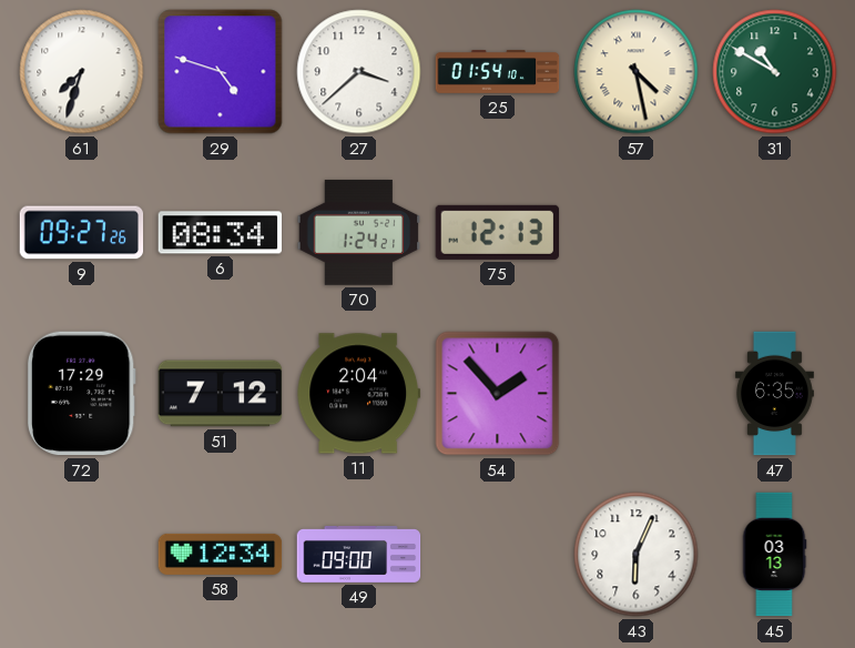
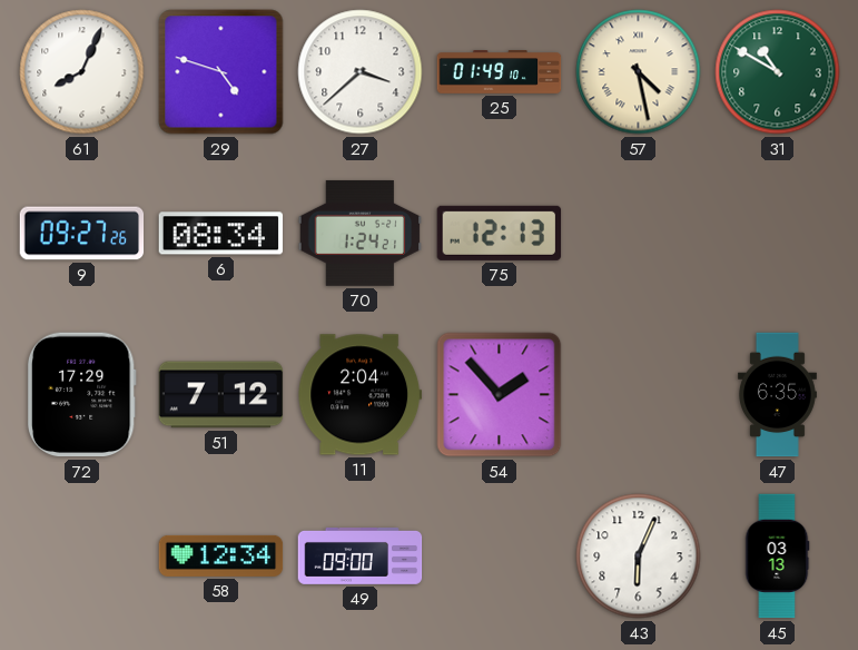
61: 7:33 -> 8:04 (82, 72)
25: 01:54 -> 01:49 (500, 72)
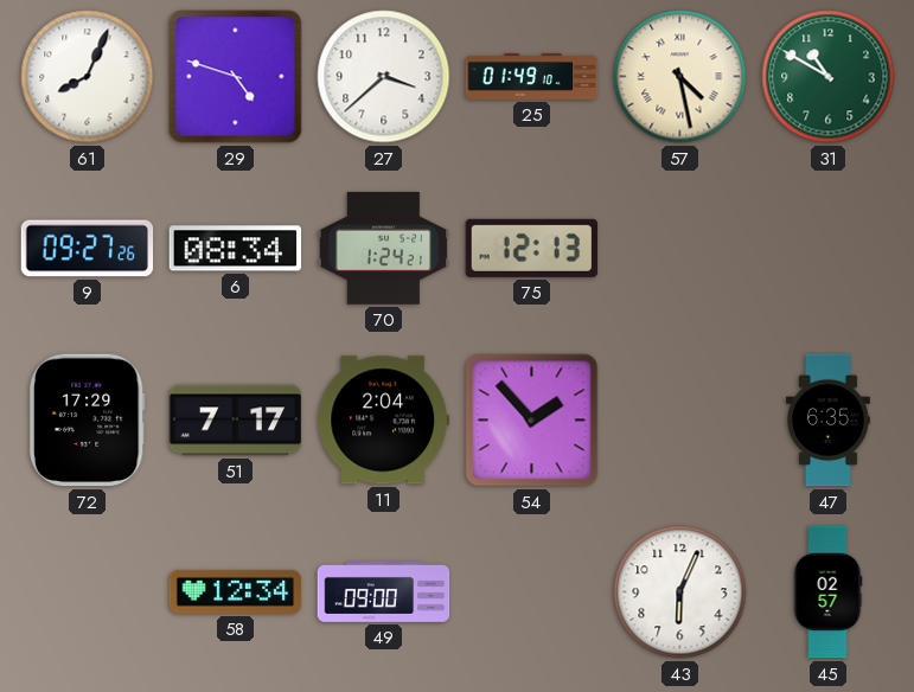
51: 7:12 -> 7:17 (236, 421)
45: 03:13 -> 02:57 (827, 592)
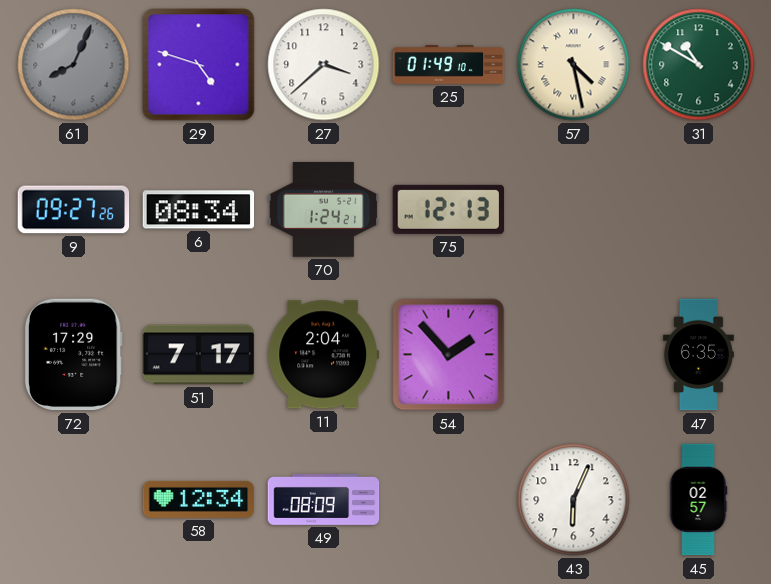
61 dial: white -> grey (74, 65)
49: 09:00 -> 08:09 (324, 499)
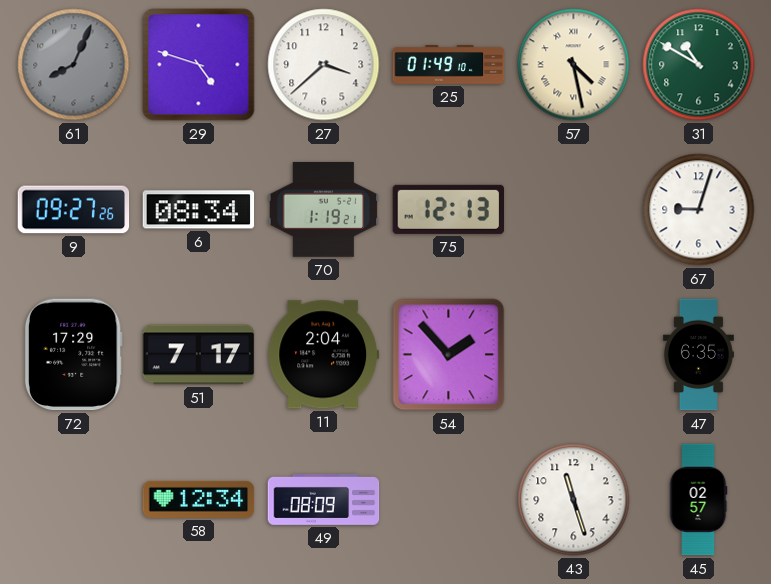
70: 1:24 -> 1:19 (324, 209)
67: none -> 9:03 (699, 210)
43: 6:04 -> 11:27 (574, 500)
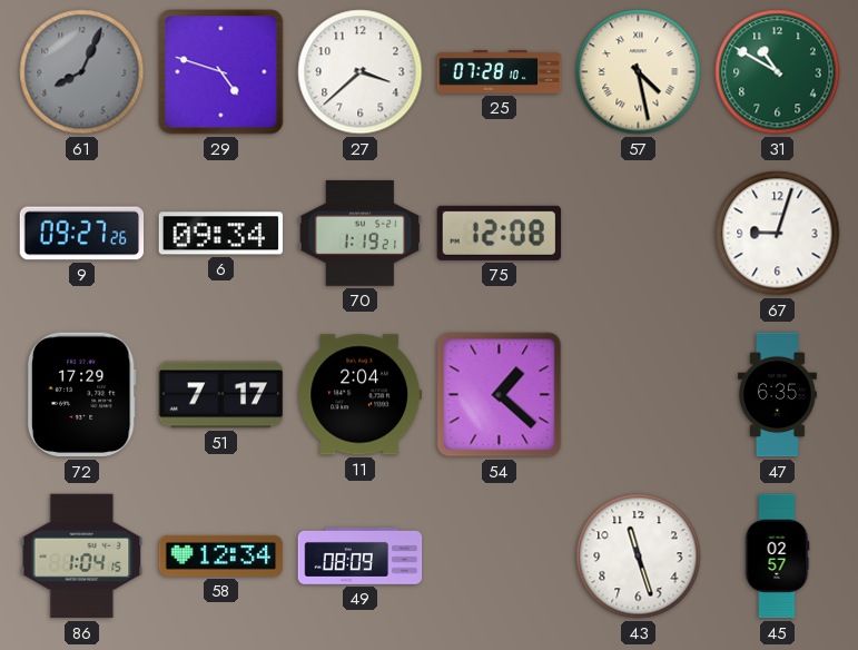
25: 01:49 -> 07:28 (500, 72)
6: 08:34 -> 09:34 (221, 234)
75: 12:13 -> 12:08 (500, 233)
54: 1:53 -> 1:22 (500, 395)
86: none -> 1:04 (82, 557)
